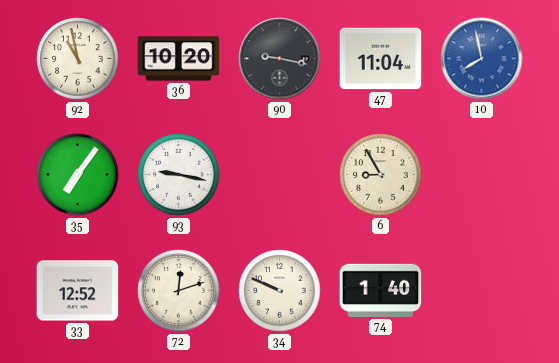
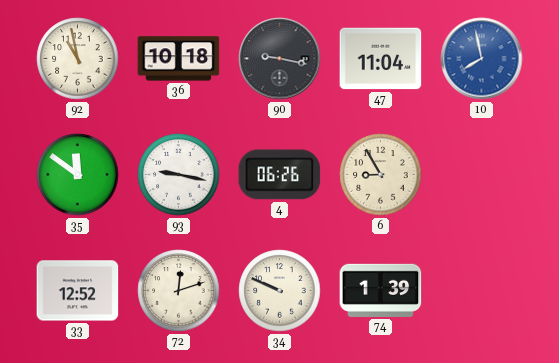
36: 10:20 -> 10:18 (179, 59)
35: 7:06 -> 11:51 (78, 175)
4: none -> 06:26 (280, 175)
74: 1:40 -> 1:39 (381, 290)
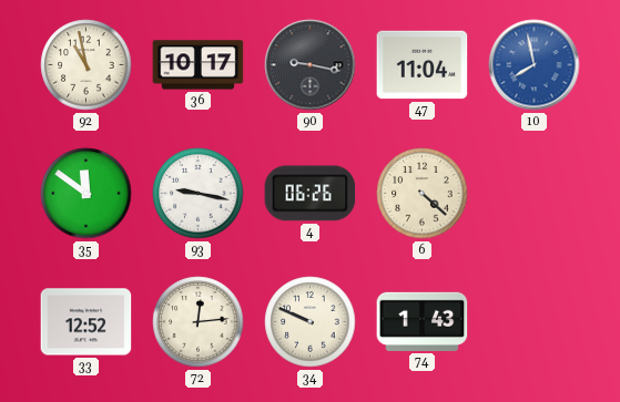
36: 10:18 -> 10:17 (199, 65)
6: 8:55 -> 4:22 (423, 194)
72: 12:12 -> 12:14 (199, 322)
74: 1:39 -> 1:43 (423, 321)
